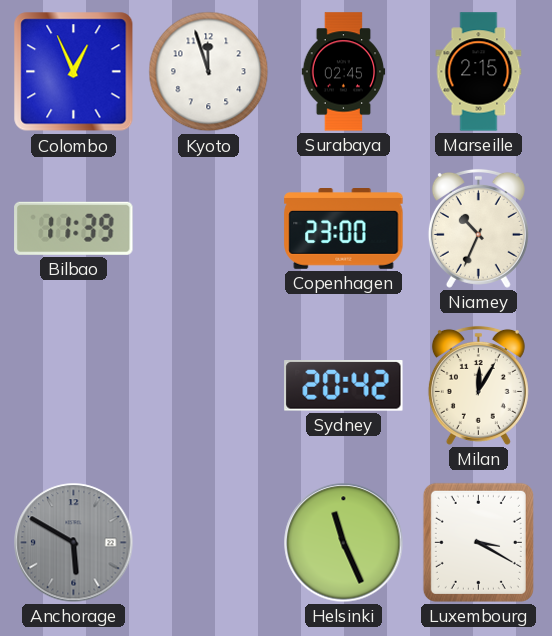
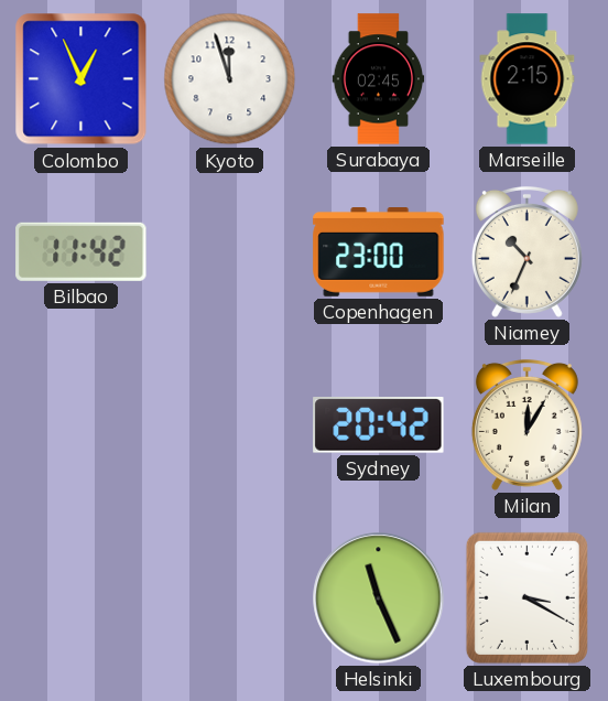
Bilbao: 11:39 -> 11:42 (82, 251)
Anchorage: 5:50 -> none (74, 543)
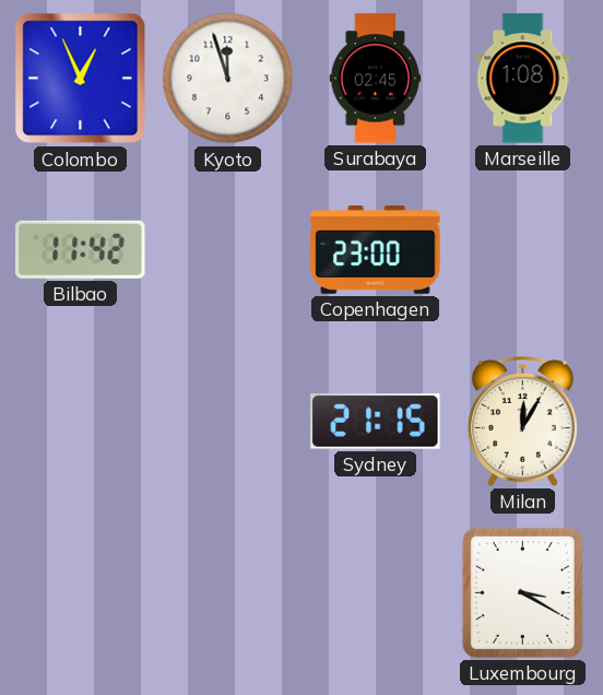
Marseille: 2:15 -> 1:08 (523, 79)
Niamey: 10:34 -> none (526, 251)
Sydney: 20:42 -> 21:15 (376, 422)
Helsinki: 11:26 -> none (379, 598)
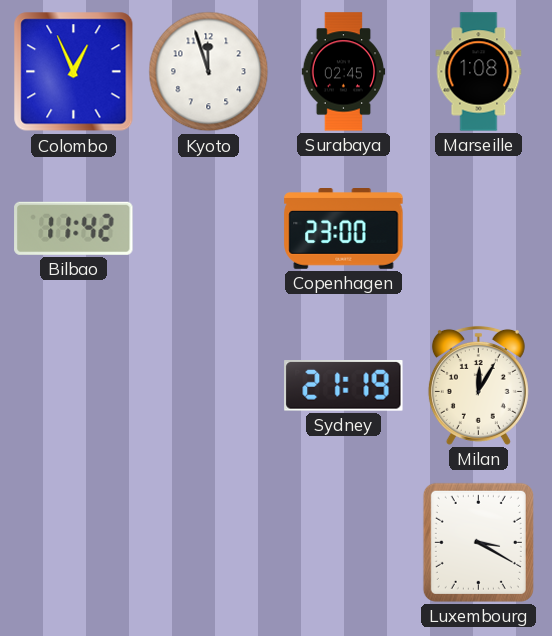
Sydney: 21:15 -> 21:19 (344, 386)
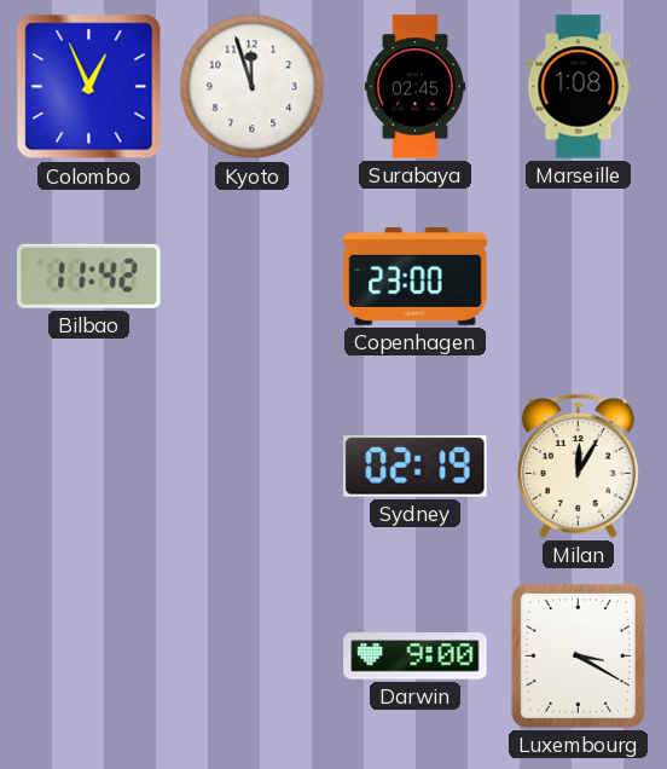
Sydney: 21:19 -> 02:19 (416, 467)
Darwin: none -> 9:00 (416, 657)
